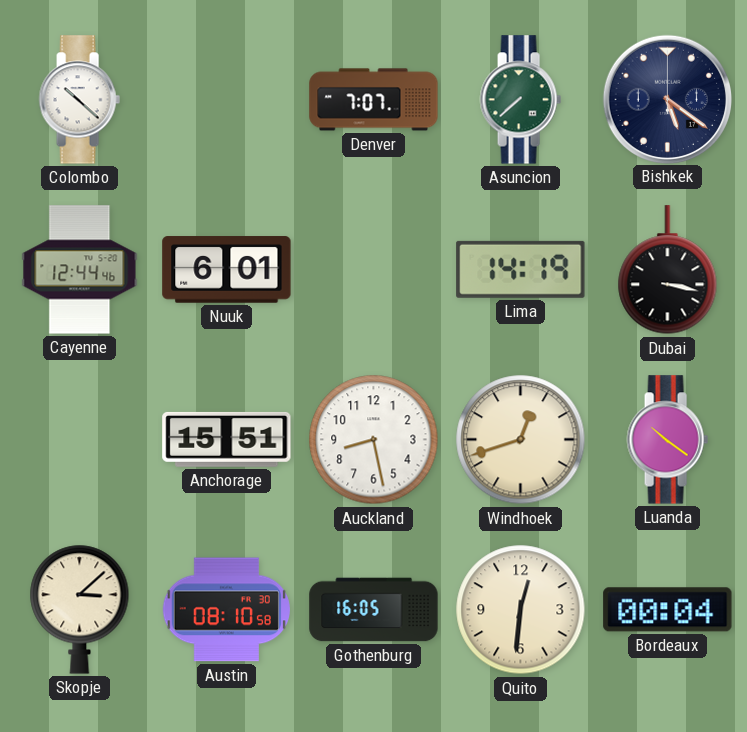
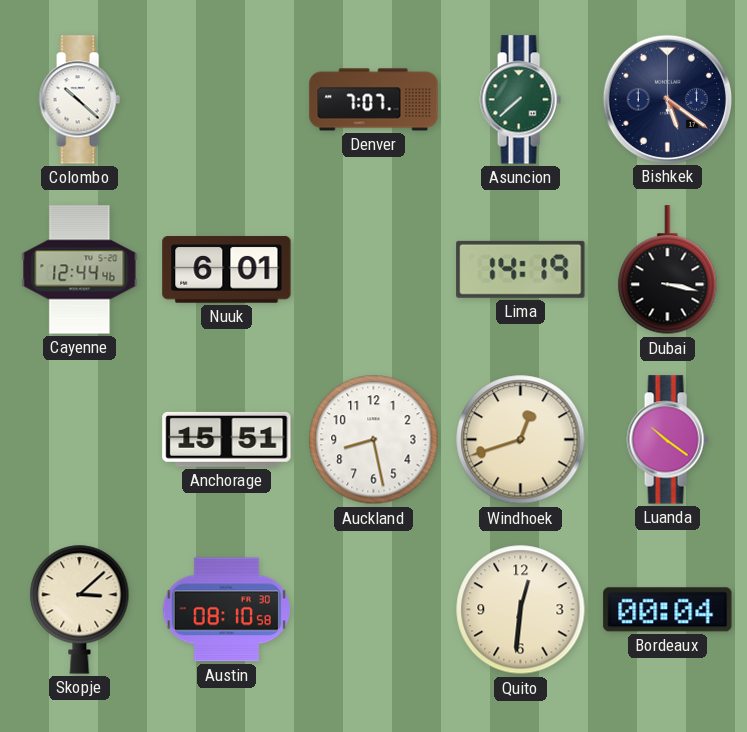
Gothenburg: 16:05 -> none (374, 610)
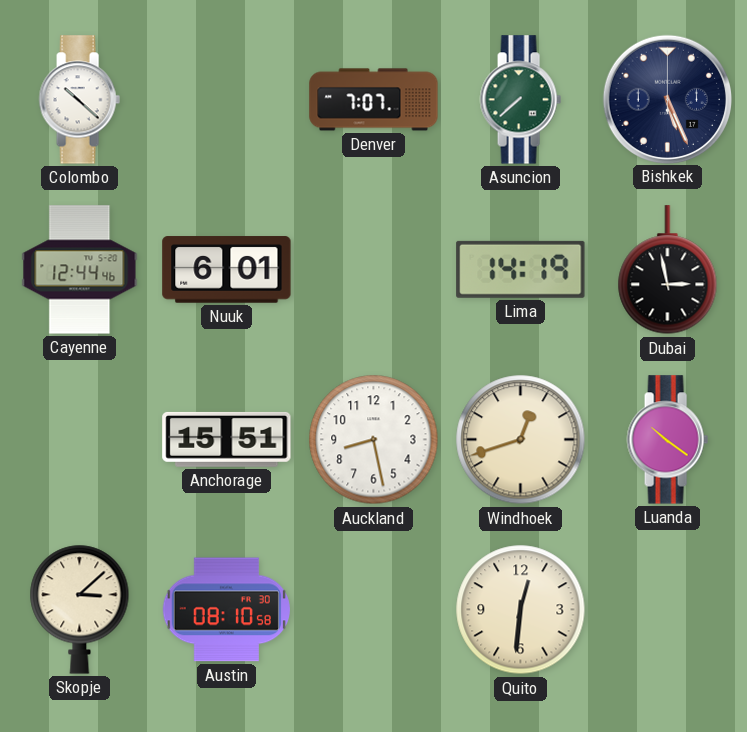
Bishkek: 5:21 -> 5:26 (667, 99)
Dubai: 3:17 -> 2:58 (668, 270)
Bordeaux: 00:04 -> none (668, 610)
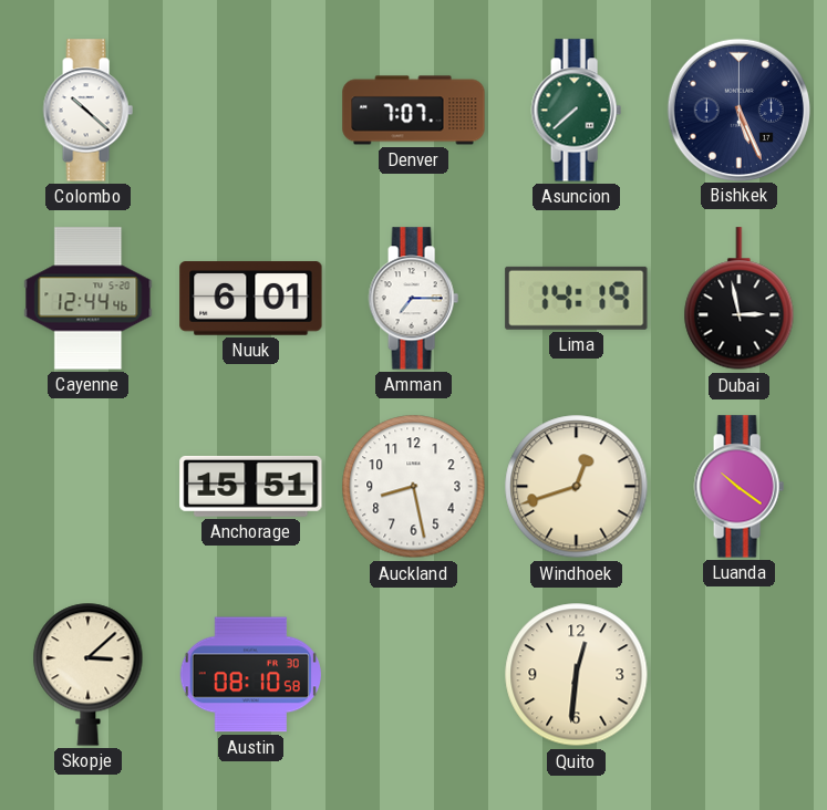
Amman: none -> 7:15 (413, 299)
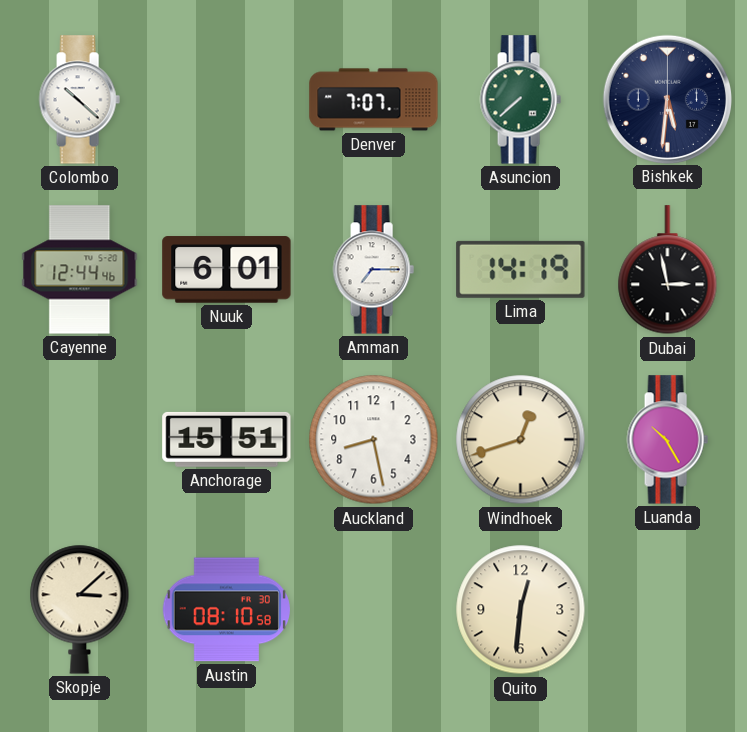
Bishkek: 5:26 -> 5:31 (667, 99)
Luanda: 10:21 -> 10:25 (667, 440)
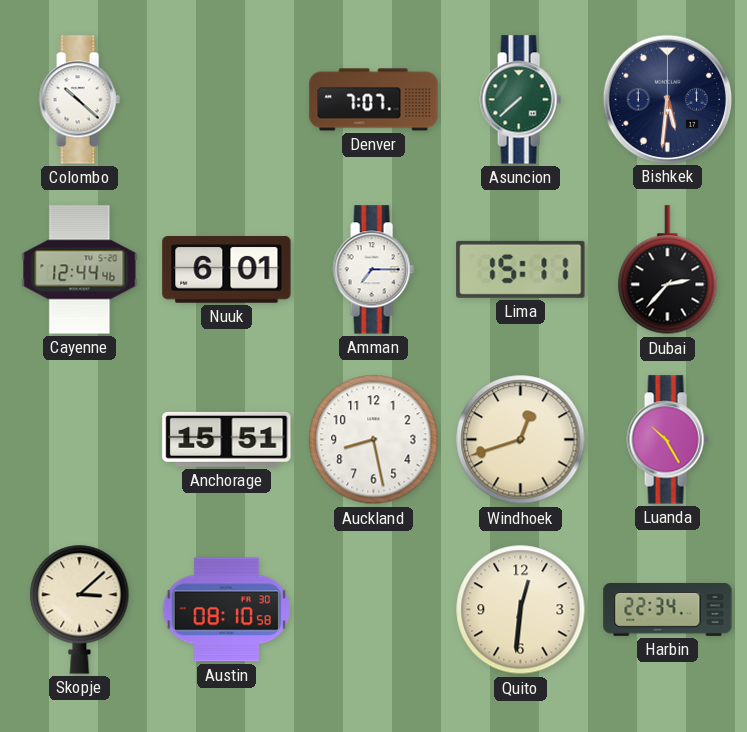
Lima: 14:19 -> 15:11 (521, 269)
Dubai: 2:58 -> 2:37 (668, 270)
Harbin: none -> 22:34 (668, 609)
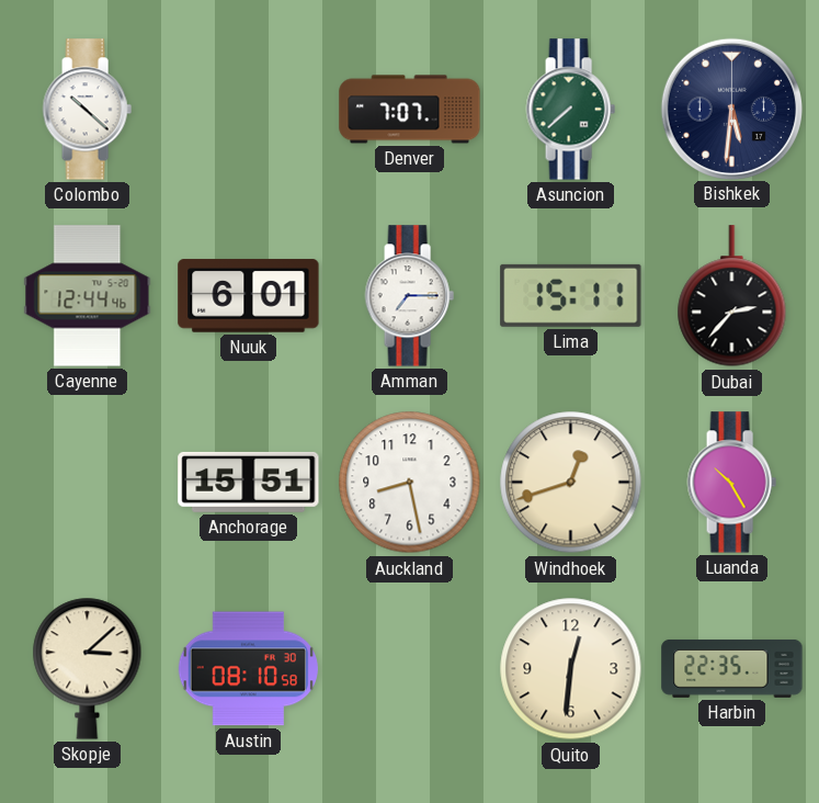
Harbin: 22:34 -> 22:35 (732, 668)
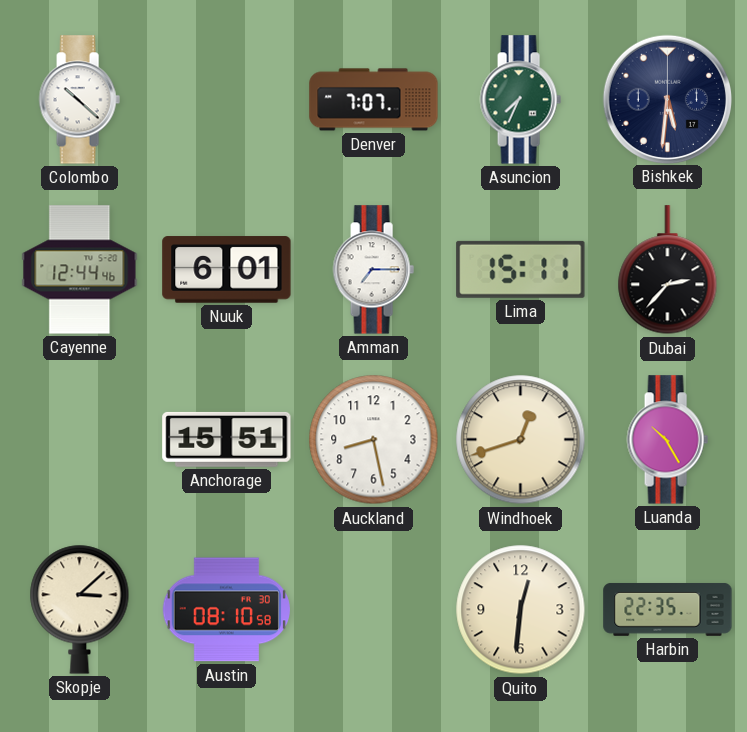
Asuncion: 7:38 -> 7:34 (520, 100)
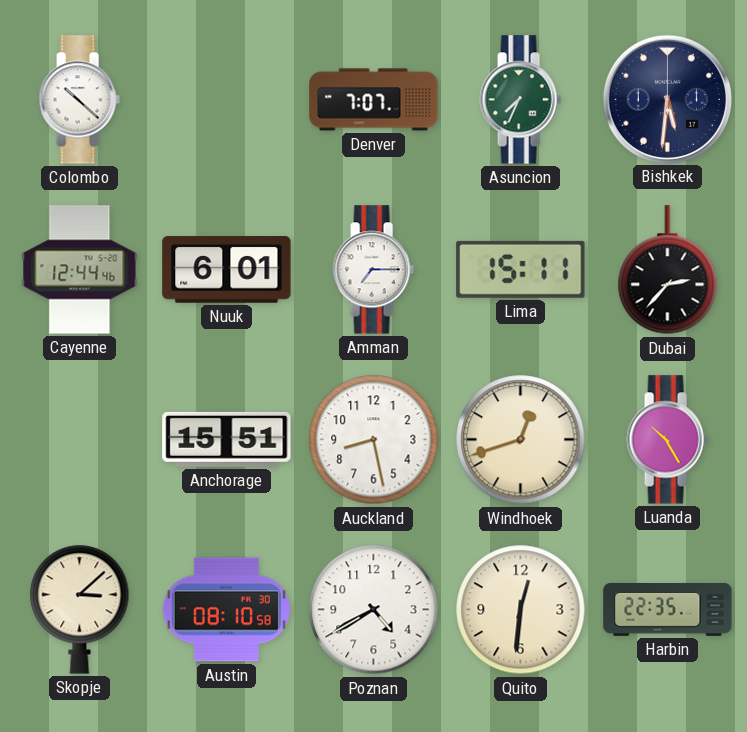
Poznan: none -> 4:40 (374, 610)
